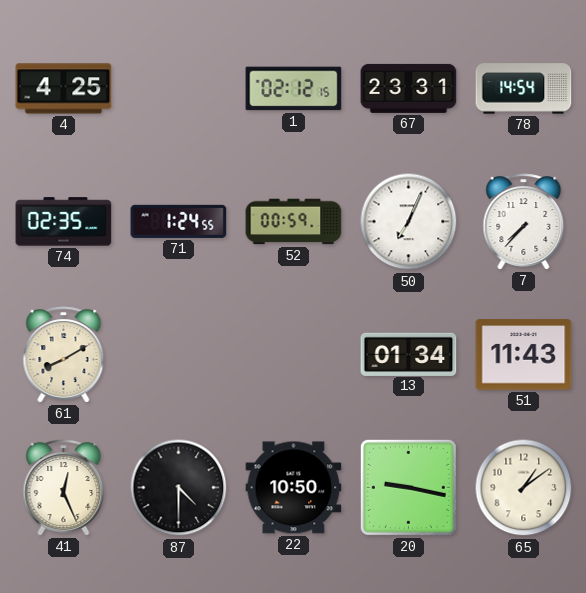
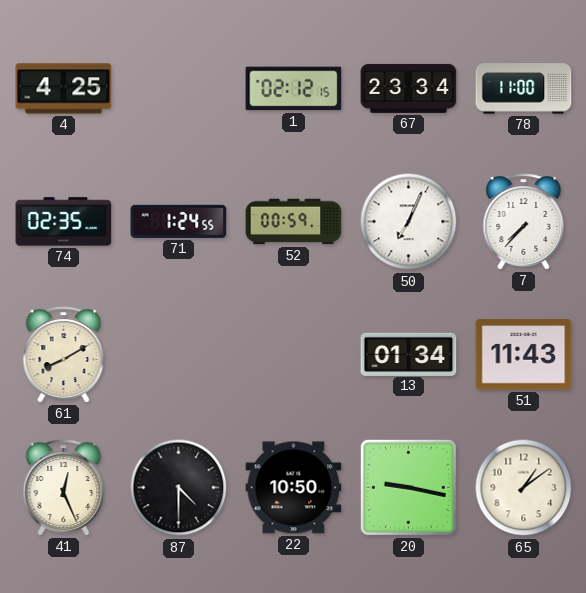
67: 23:31 -> 23:34 (409, 88)
78: 14:54 -> 11:00 (524, 89)
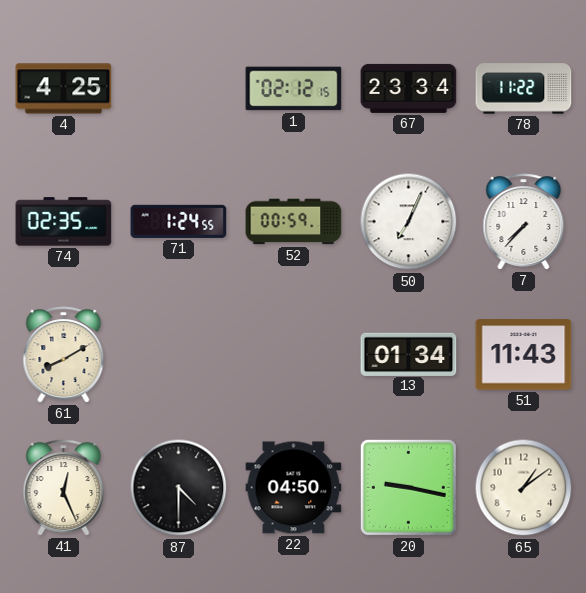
78: 11:00 -> 11:22 (524, 89)
22: 10:50 -> 04:50 (294, 488)
